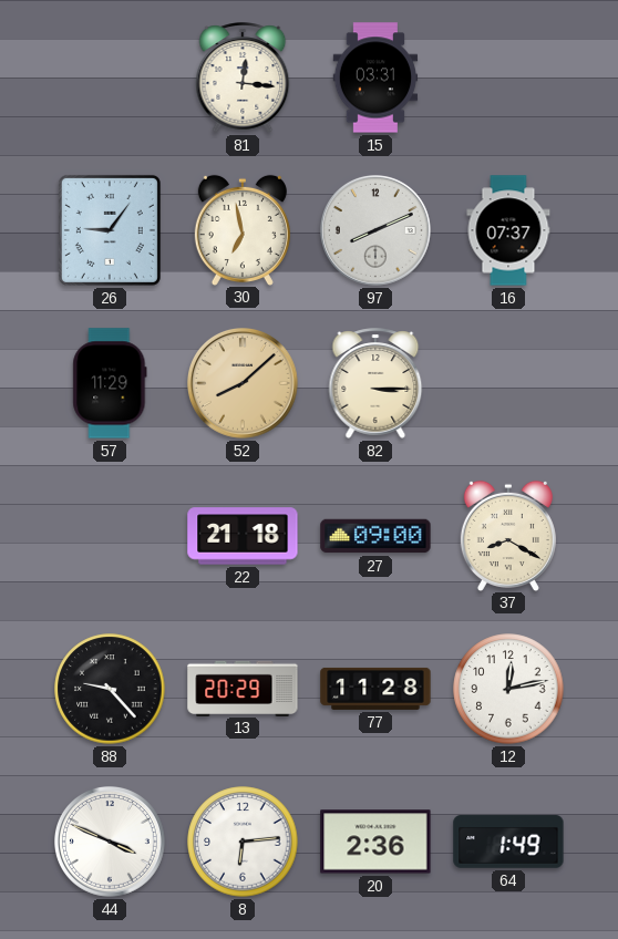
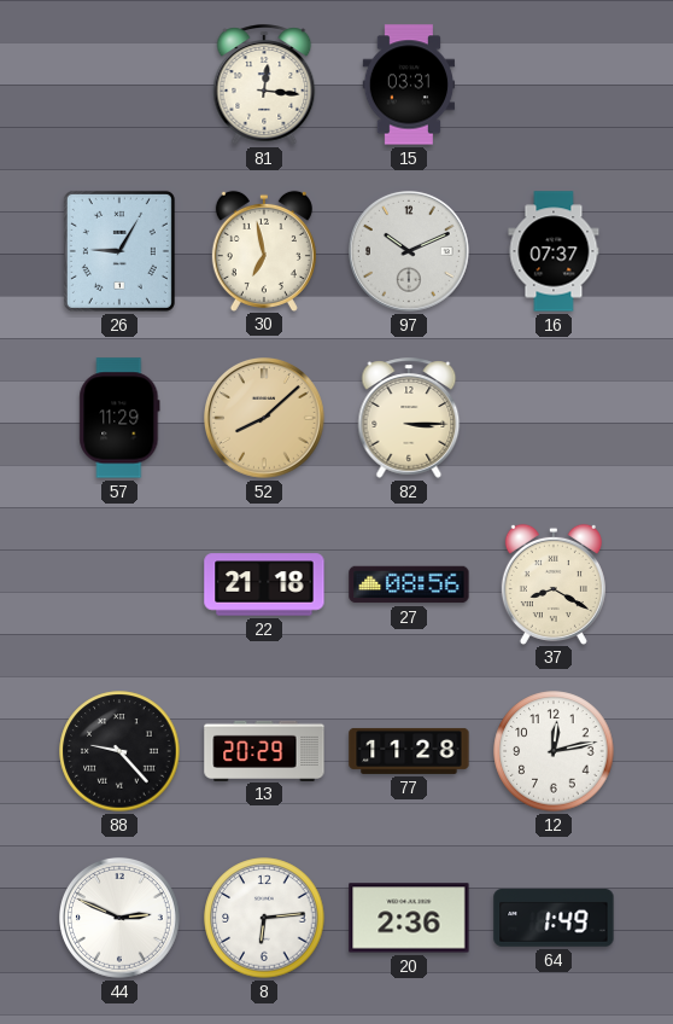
26: 9:06 -> 9:05 (119, 251)
97: 8:11 -> 10:11 (410, 252)
27: 09:00 -> 08:56 (409, 584)
44: 3:49 -> 2:49 (121, 919)
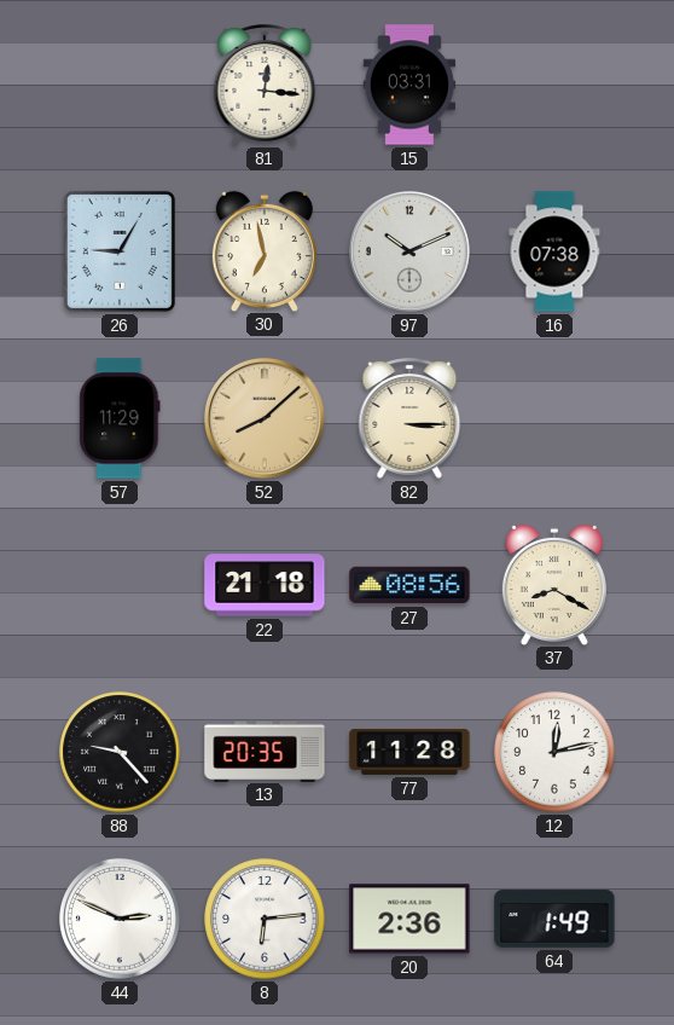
16: 07:37 -> 07:38 (554, 251)
13: 20:29 -> 20:35 (265, 751)
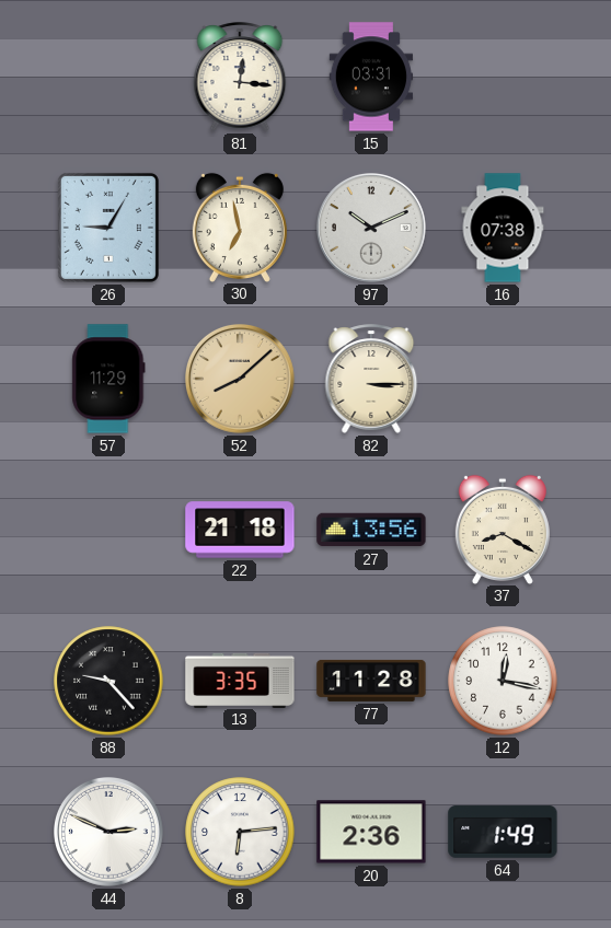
27: 08:56 -> 13:56 (371, 530)
13: 20:35 -> 3:35 (240, 680)
12: 12:13 -> 12:17 (503, 681)
